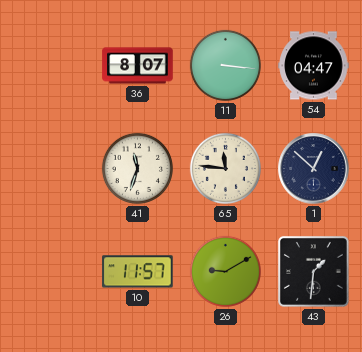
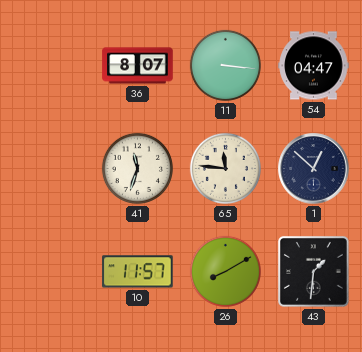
26: 9:10 -> 8:10 (225, 271)
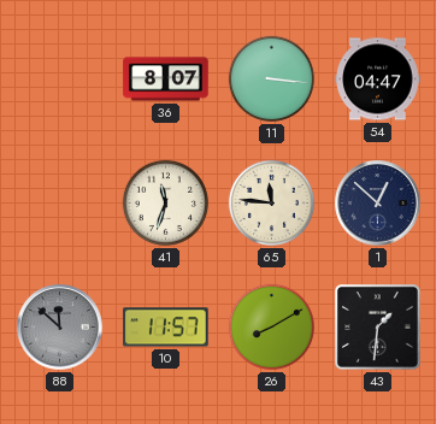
88: none -> 11:52 (60, 328)
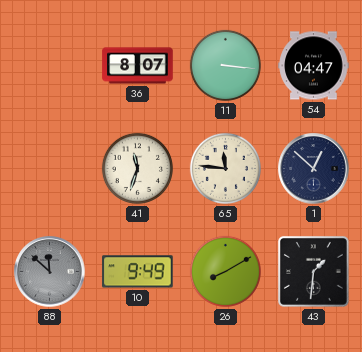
10: 11:57 -> 9:49 (138, 272)
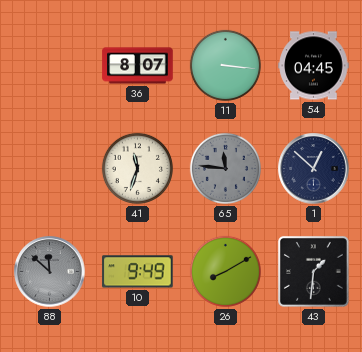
54: 04:47 -> 04:45 (314, 66)
65 dial: cream -> grey (225, 168)
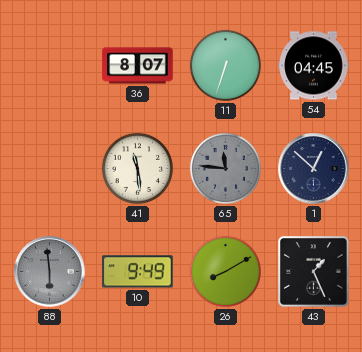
11: 3:16 -> 6:33 (225, 65)
41: 11:33 -> 11:29 (137, 168)
88: 11:52 -> 5:59 (50, 272)
43: 1:31 -> 1:26 (314, 272)
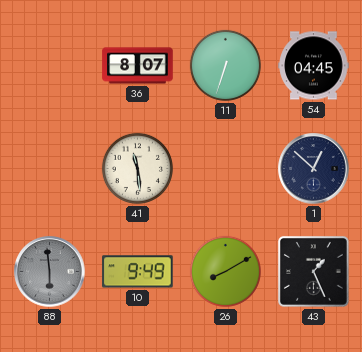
65: 11:46 -> none (225, 168)
